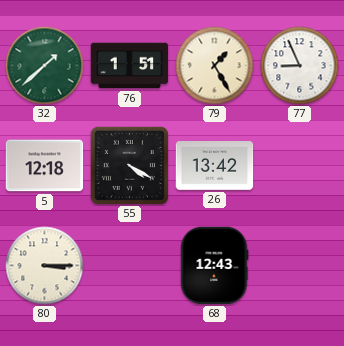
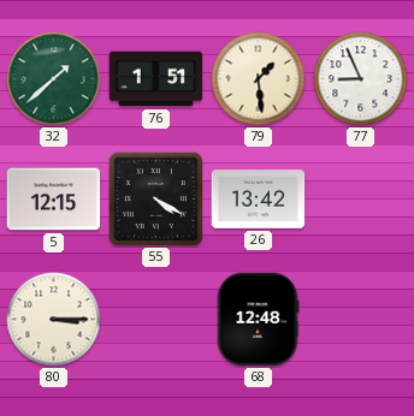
79: 1:25 -> 1:29 (259, 79)
5: 12:18 -> 12:15 (54, 200)
68: 12:43 -> 12:48 (258, 320)
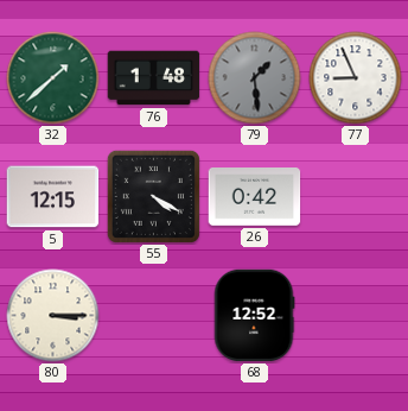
76: 1:51 -> 1:48 (154, 78)
79 dial: cream -> grey (255, 78)
26: 13:42 -> 0:42 (255, 197)
68: 12:48 -> 12:52 (254, 316)
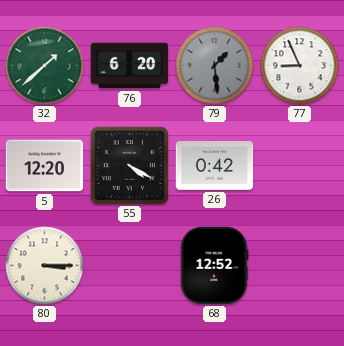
76: 1:48 -> 6:20 (130, 66)
5: 12:15 -> 12:20 (45, 166)
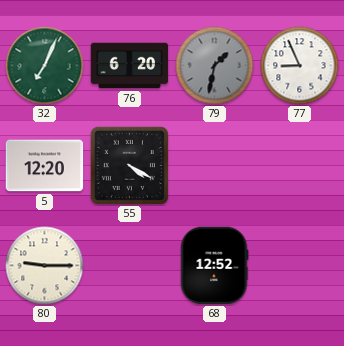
32: 1:38 -> 7:04 (45, 66)
79: 1:29 -> 1:32 (215, 66)
26: 0:42 -> none (215, 166)
80: 3:15 -> 9:15 (45, 266)
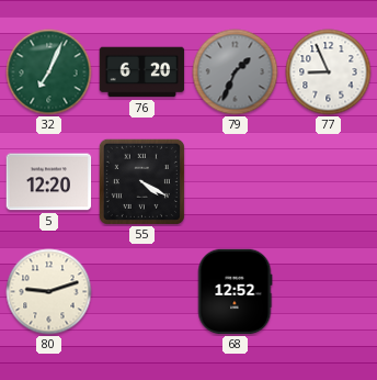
79: 1:32 -> 1:34 (236, 72)
80: 9:15 -> 9:12 (49, 292)
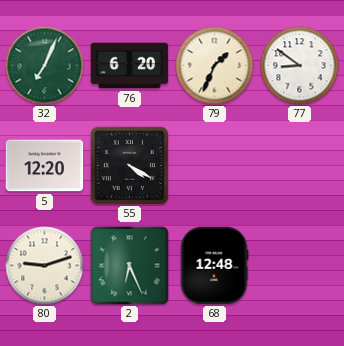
79 dial: grey -> cream (215, 66)
77: 8:56 -> 8:51 (300, 66)
2: none -> 6:26 (130, 266)
68: 12:52 -> 12:48 (214, 266)
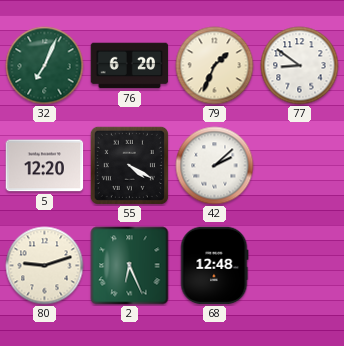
42: none -> 2:08 (215, 166)
